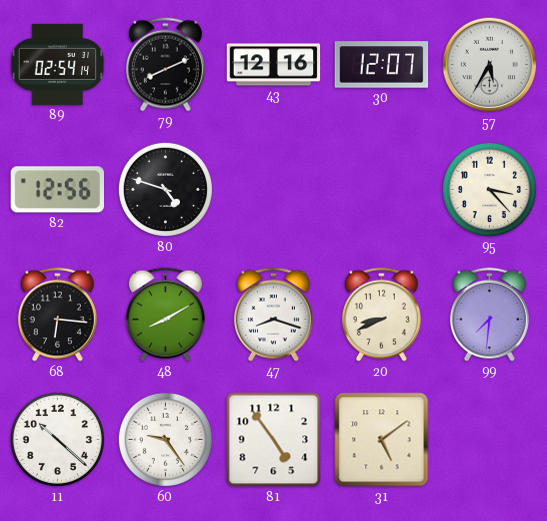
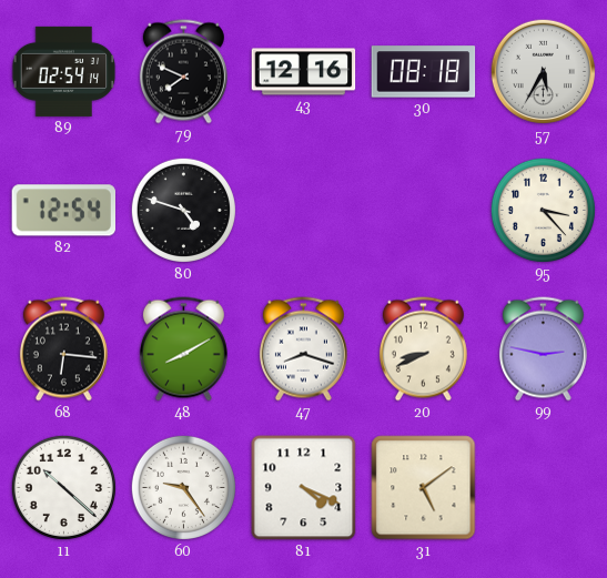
79: 8:11 -> 7:49 (183, 72)
30: 12:07 -> 08:18 (424, 72)
82: 12:56 -> 12:54 (63, 211)
99: 7:31 -> 2:47 (543, 349)
81: 4:54 -> 4:19 (304, 488)
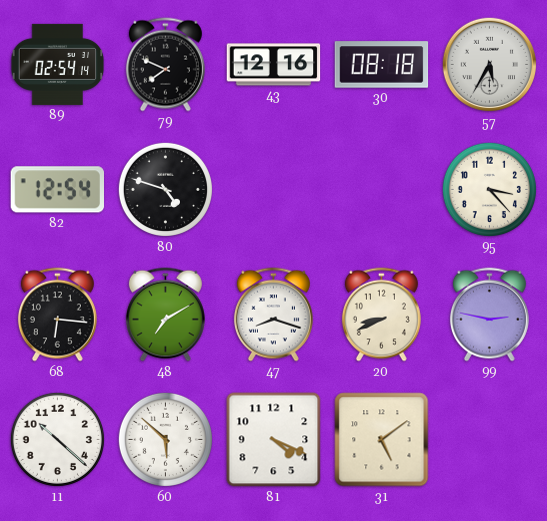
48: 8:10 -> 7:10 (165, 315)
60: 9:24 -> 5:52 (165, 439)
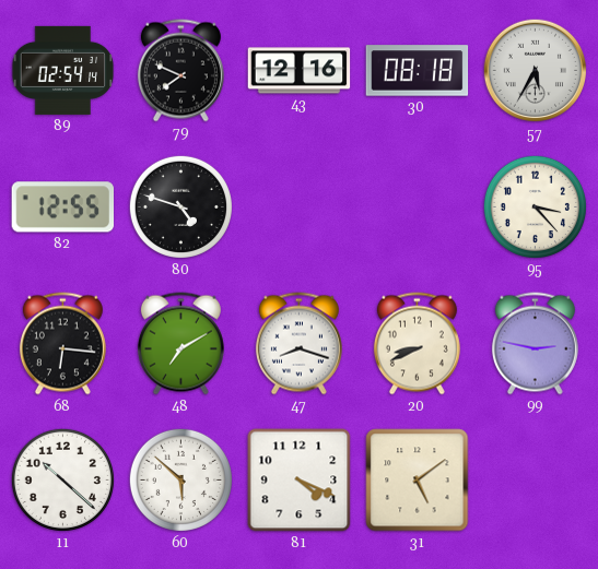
82: 12:54 -> 12:55 (62, 208)
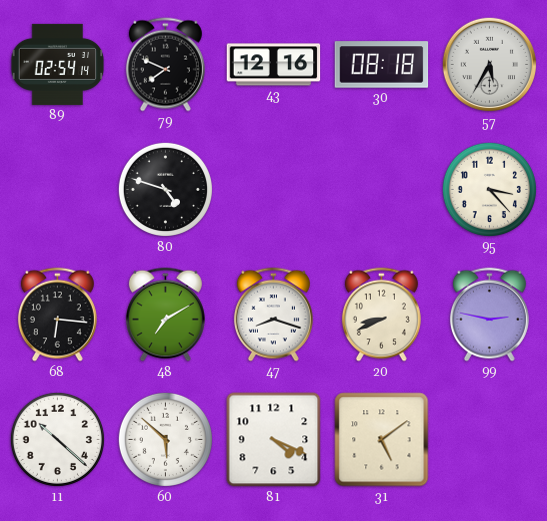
82: 12:55 -> none (62, 208)
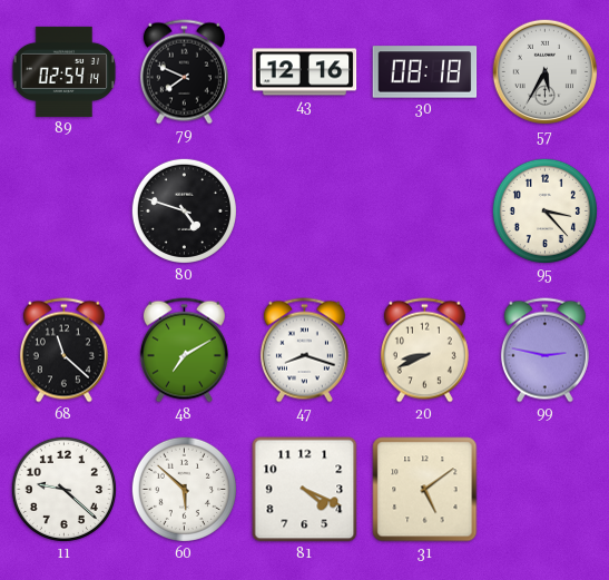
68: 6:16 -> 11:22 (63, 351)
11: 10:22 -> 9:22 (63, 489)
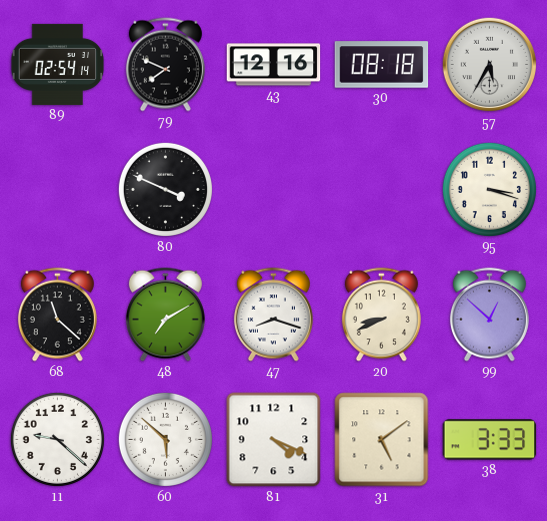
80: 4:48 -> 3:49 (165, 189)
95: 3:23 -> 3:18 (489, 189)
99: 2:47 -> 12:52 (489, 315)
38: none -> 3:33 (490, 440)
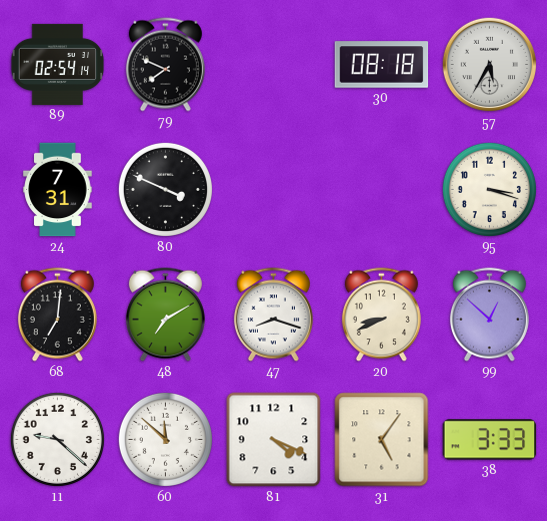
43: 12:16 -> none (274, 65)
24: none -> 7:31 (58, 190)
68: 11:22 -> 7:01 (57, 315)
60: 5:52 -> 11:52 (165, 439)
31: 5:09 -> 5:06 (382, 440)
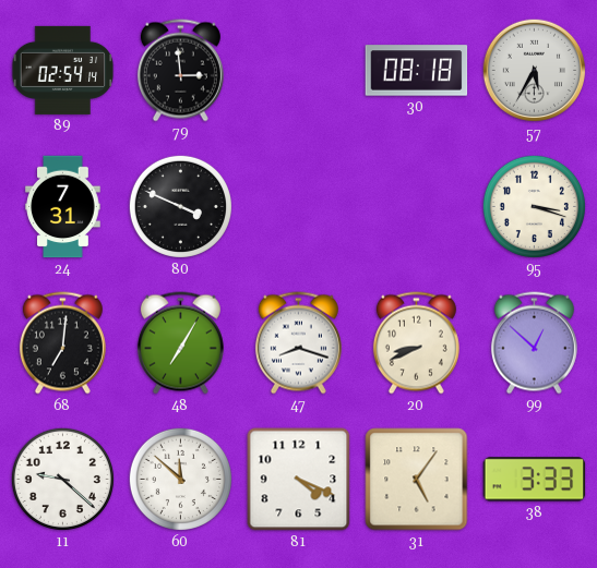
79: 7:49 -> 2:59 (180, 71)
48: 7:10 -> 7:05 (180, 343)
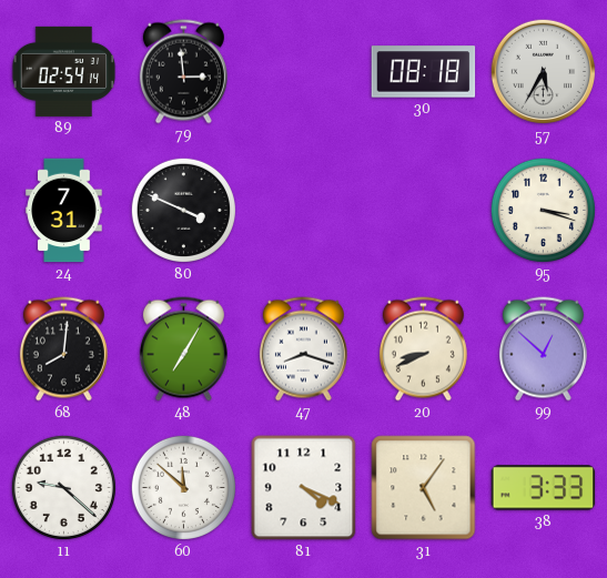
68: 7:01 -> 8:01 (63, 349)
